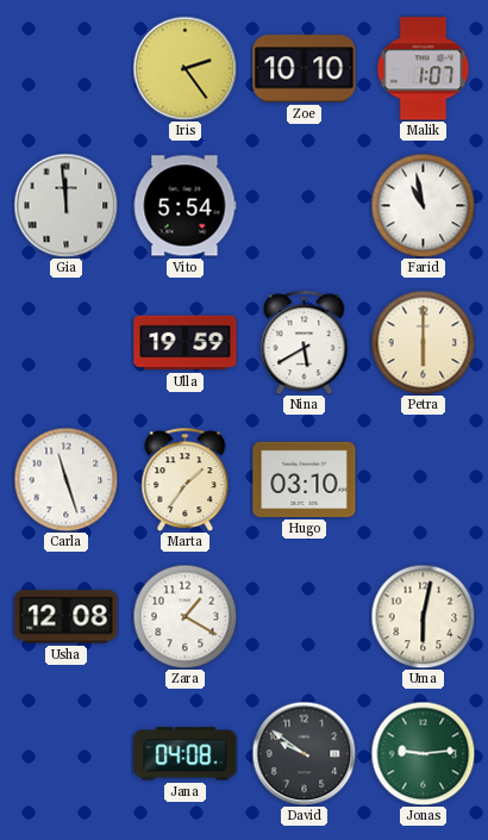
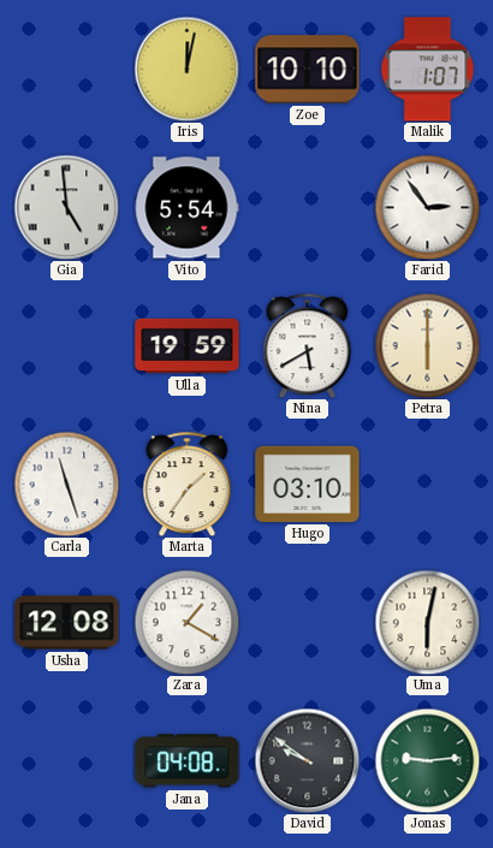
Iris: 2:24 -> 12:02 (186, 69)
Gia: 11:59 -> 4:59 (66, 207)
Farid: 10:58 -> 2:54 (427, 207)
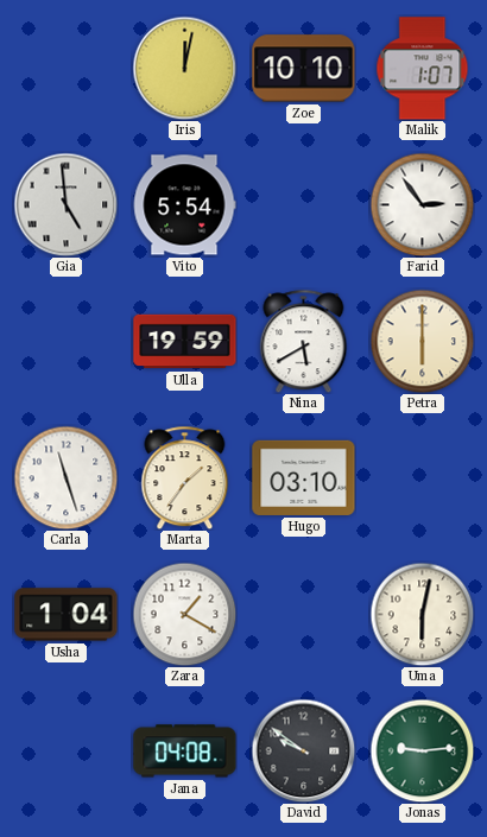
Usha: 12:08 -> 1:04 (67, 615)
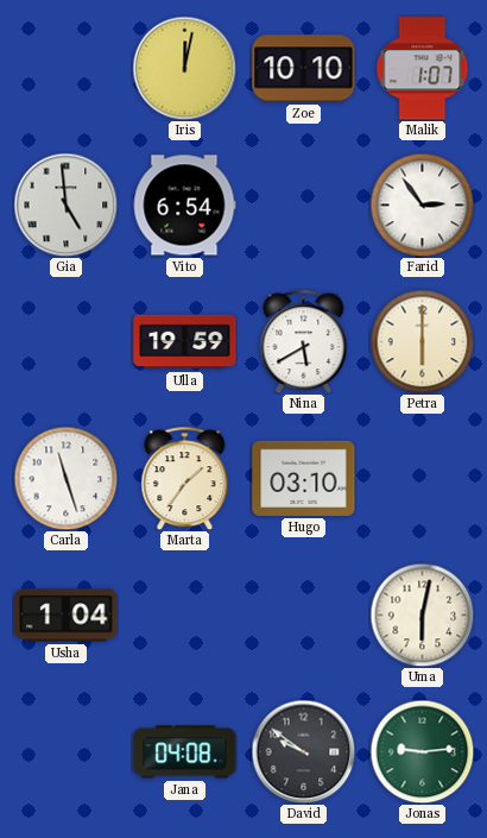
Vito: 5:54 -> 6:54 (184, 206)
Zara: 1:20 -> none (184, 614)
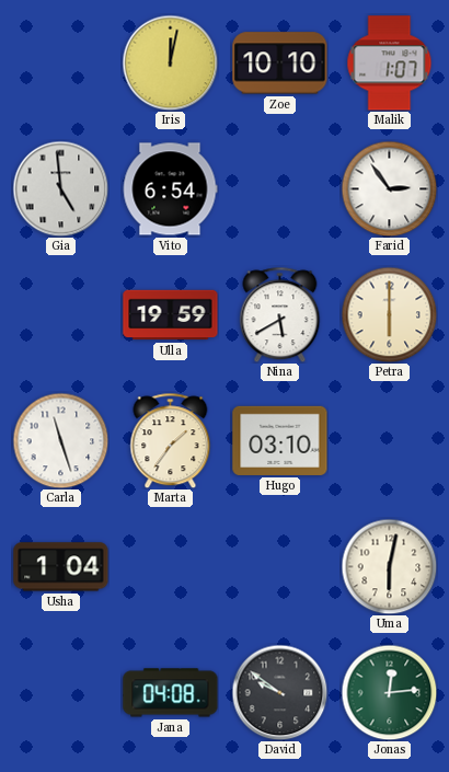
Jonas: 9:14 -> 12:14 (389, 692)
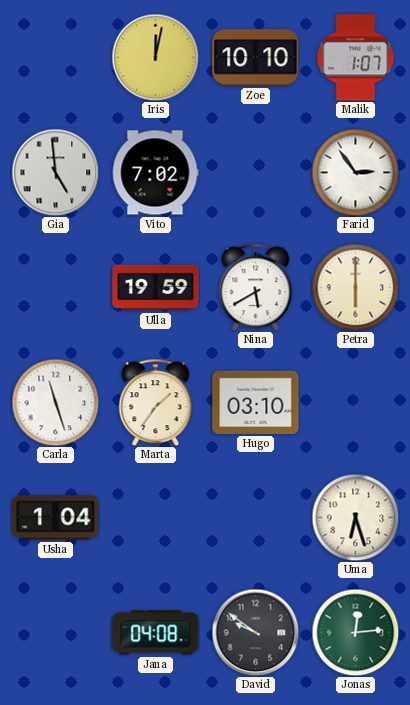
Vito: 6:54 -> 7:02 (155, 173)
Uma: 6:02 -> 6:27 (355, 517)
